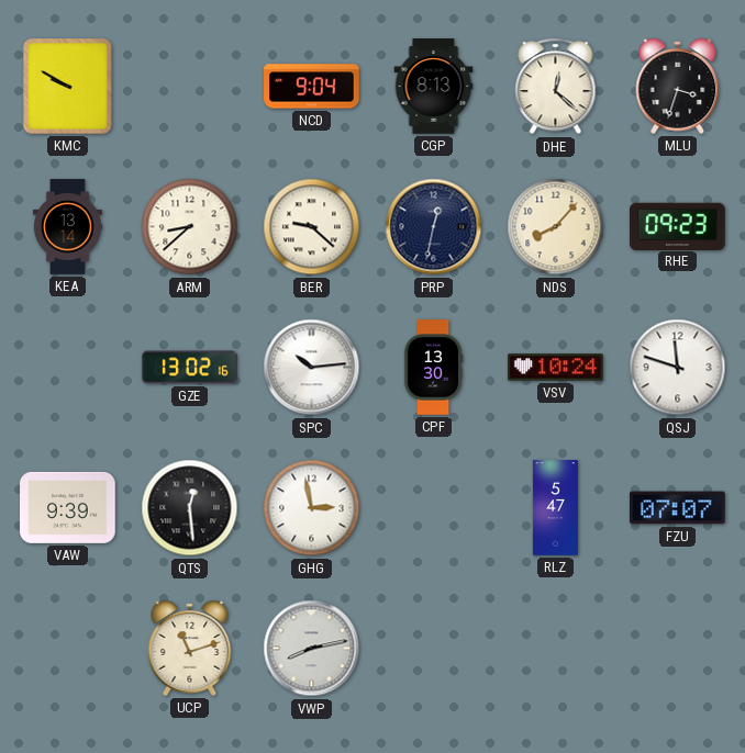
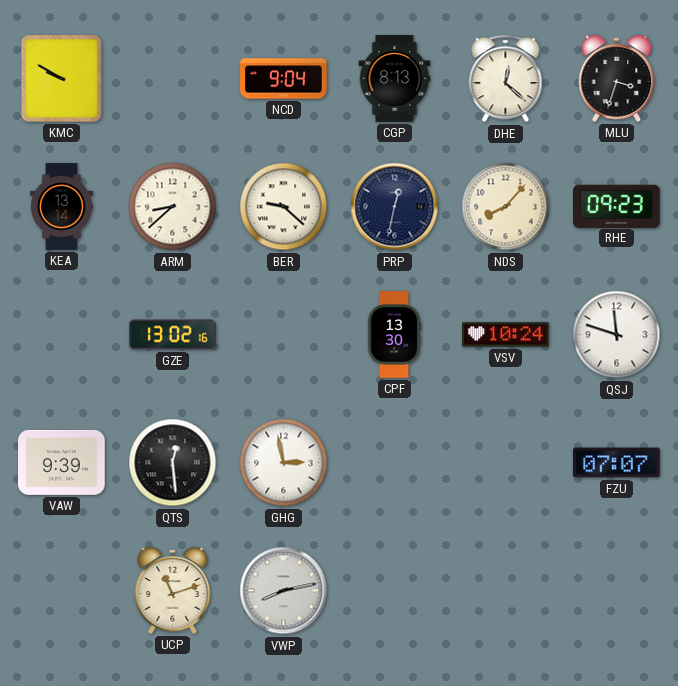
SPC: 10:14 -> none (312, 368)
RLZ: 5:47 -> none (555, 508)
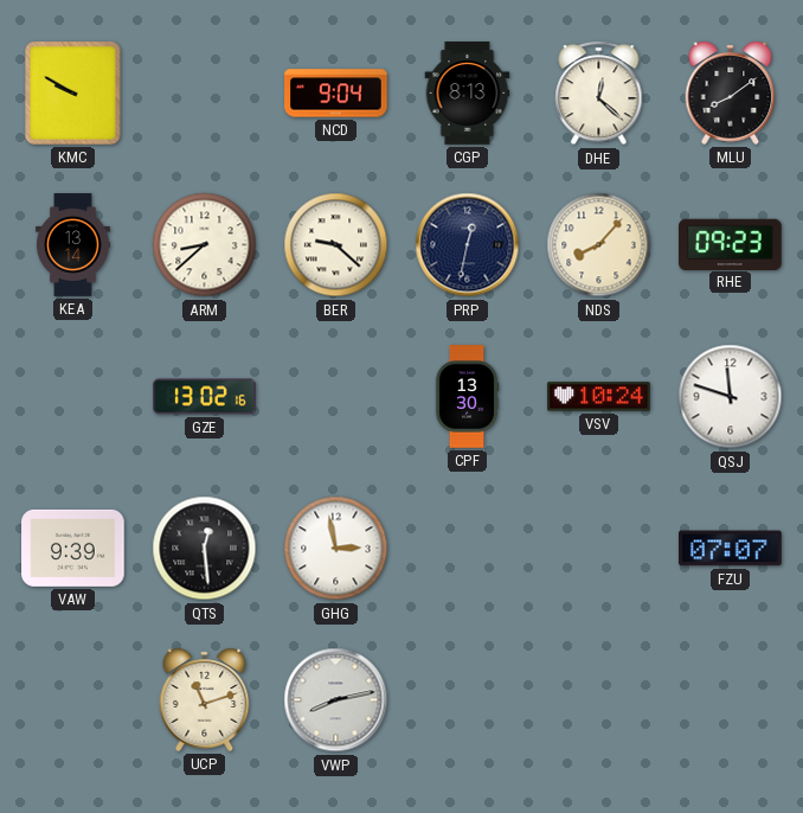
MLU: 3:33 -> 8:09 (731, 92)
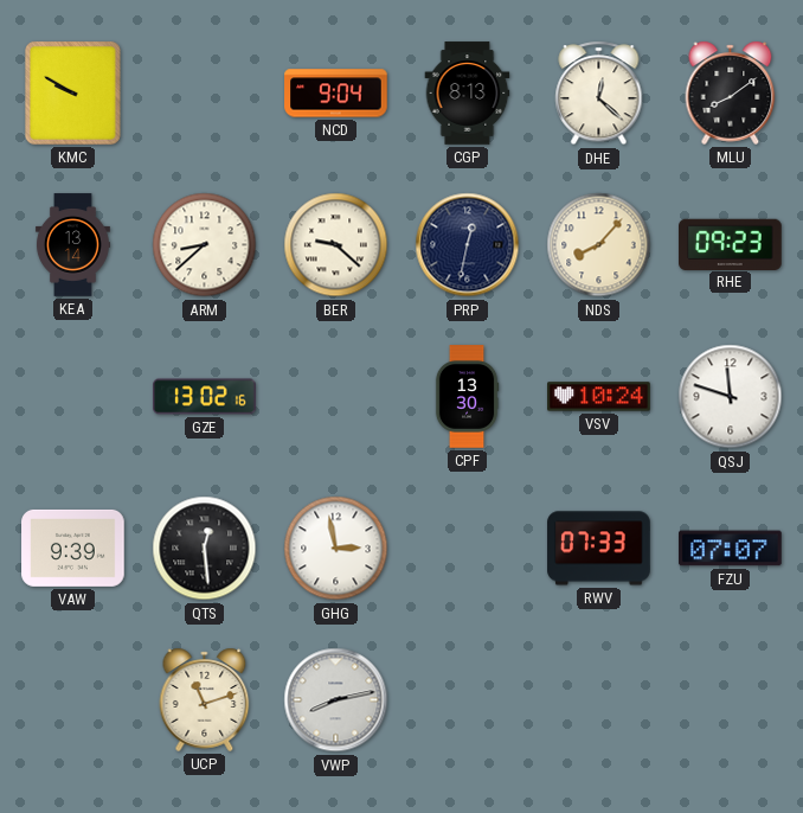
RWV: none -> 07:33 (599, 549)
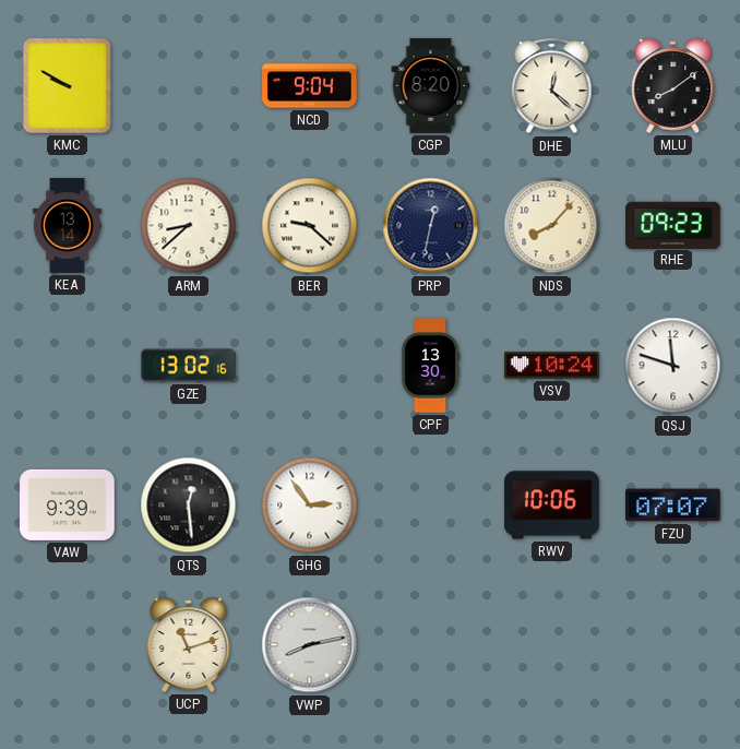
CGP: 8:13 -> 8:20 (431, 86)
GHG: 2:58 -> 2:54 (310, 506)
RWV: 07:33 -> 10:06 (552, 506)
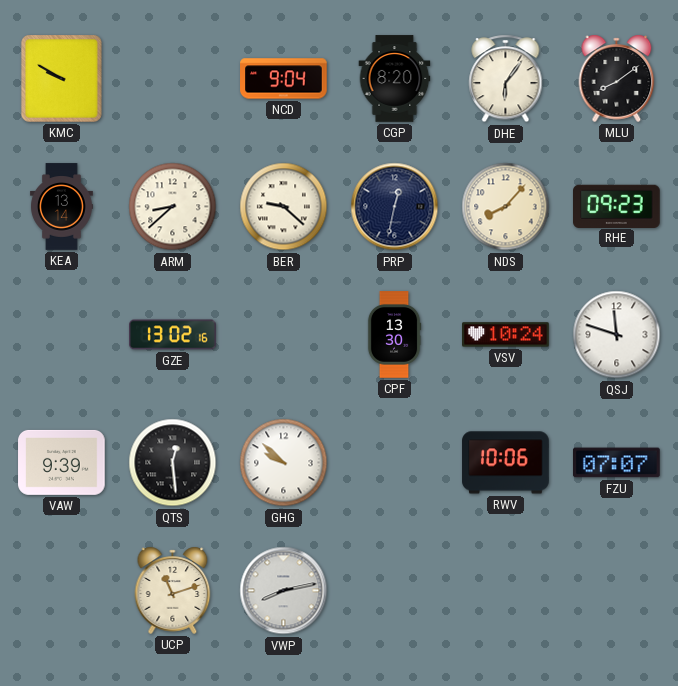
DHE: 12:22 -> 6:06 (506, 79)
GHG: 2:54 -> 9:52 (284, 463)
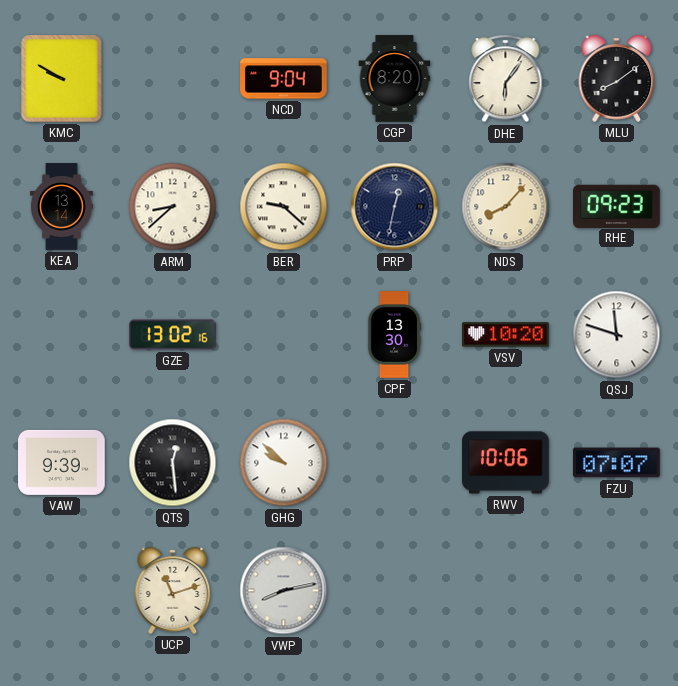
VSV: 10:24 -> 10:20 (506, 335)
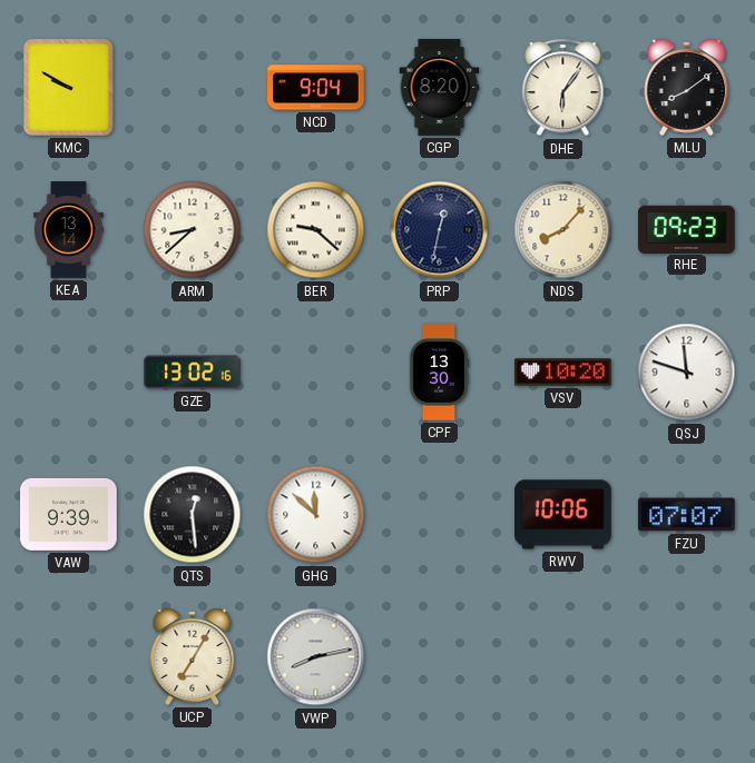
GHG: 9:52 -> 11:52 (316, 515)
UCP: 11:12 -> 7:05 (193, 656)
